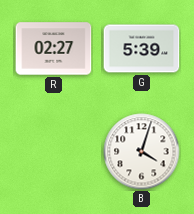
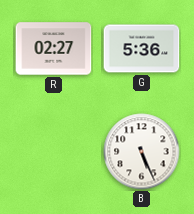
G: 5:39 -> 5:36 (142, 49)
B: 4:03 -> 5:26 (142, 152)
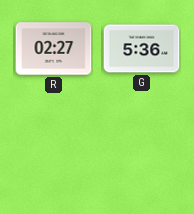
B: 5:26 -> none (142, 152)
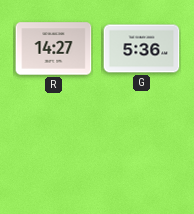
R: 02:27 -> 14:27 (54, 49)
